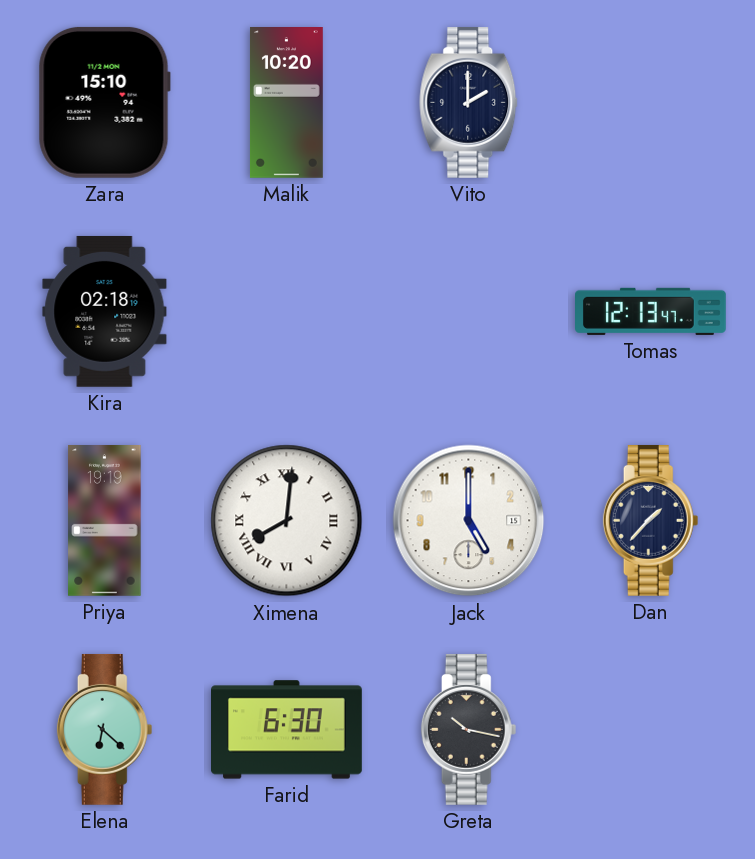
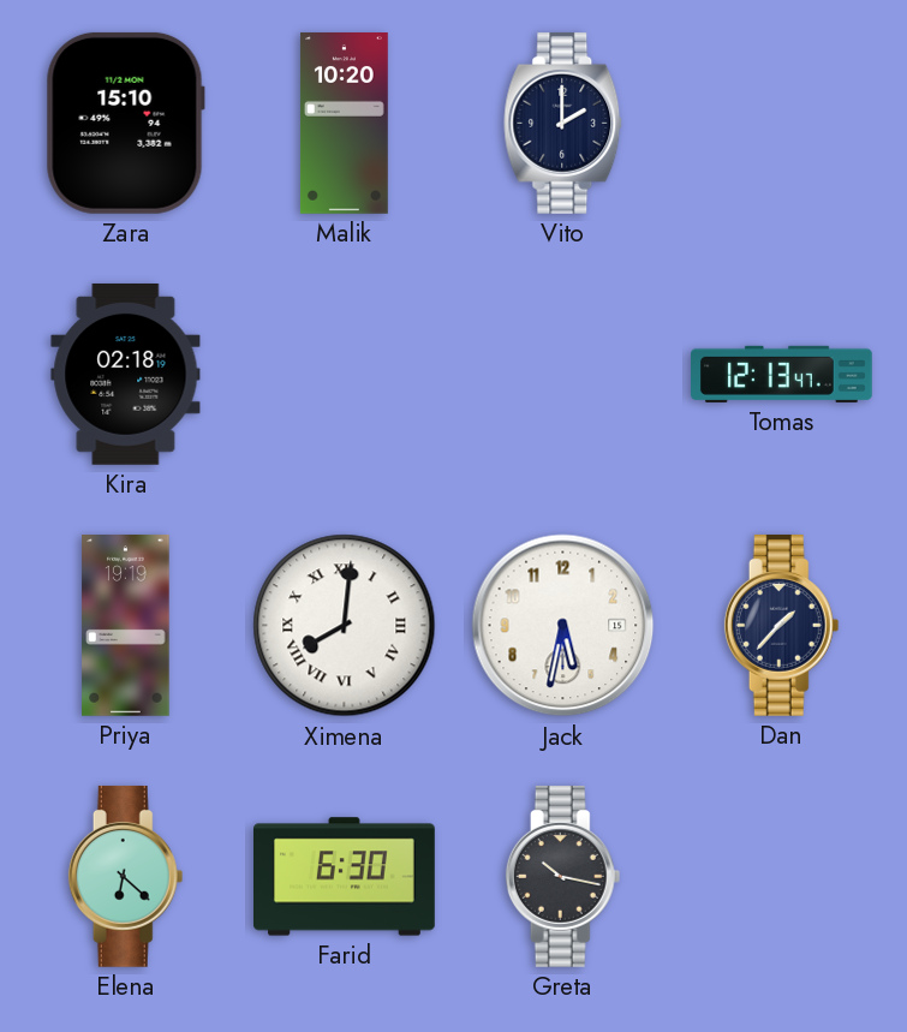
Jack: 5:00 -> 5:32 (563, 626)
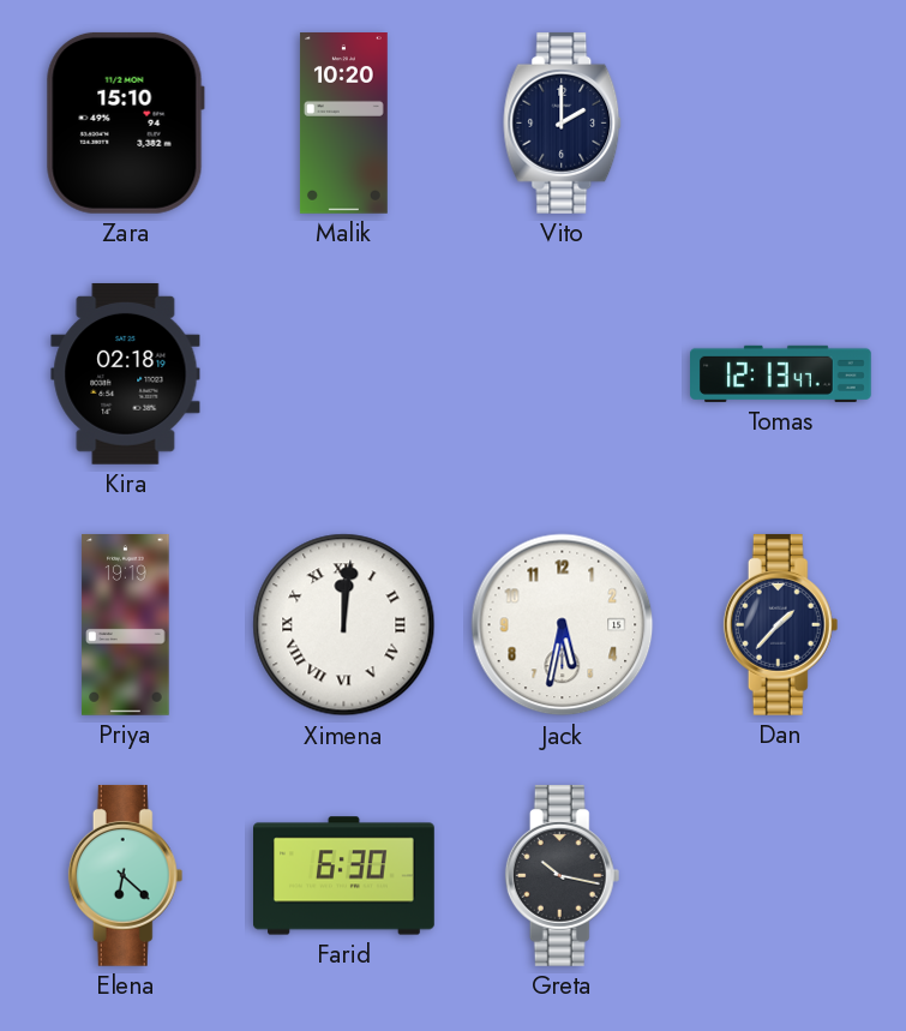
Ximena: 8:01 -> 12:01 (344, 625)
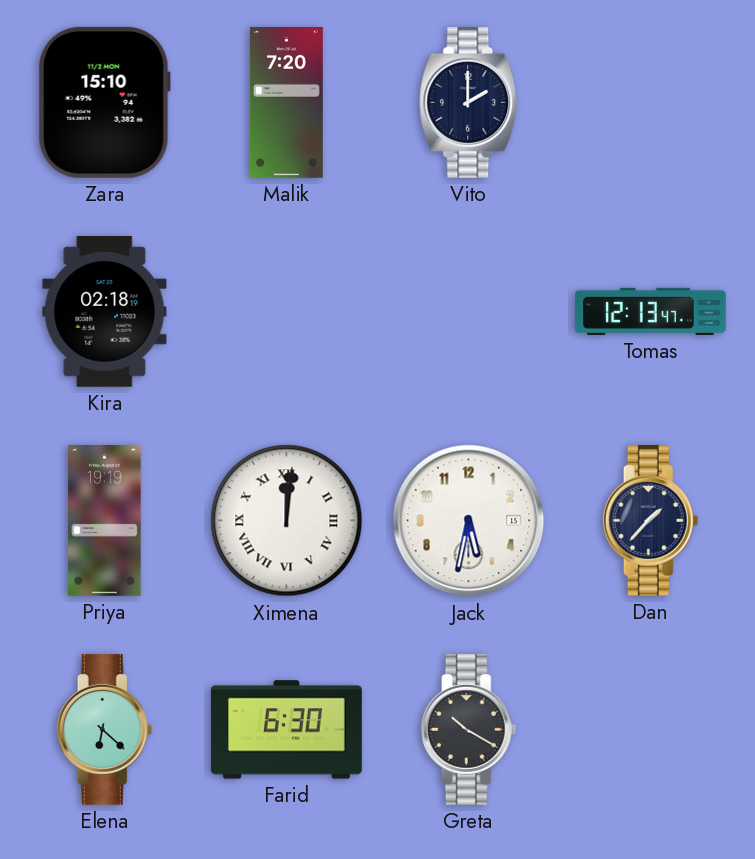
Malik: 10:20 -> 7:20 (286, 103)
Greta: 10:17 -> 10:20 (469, 729)
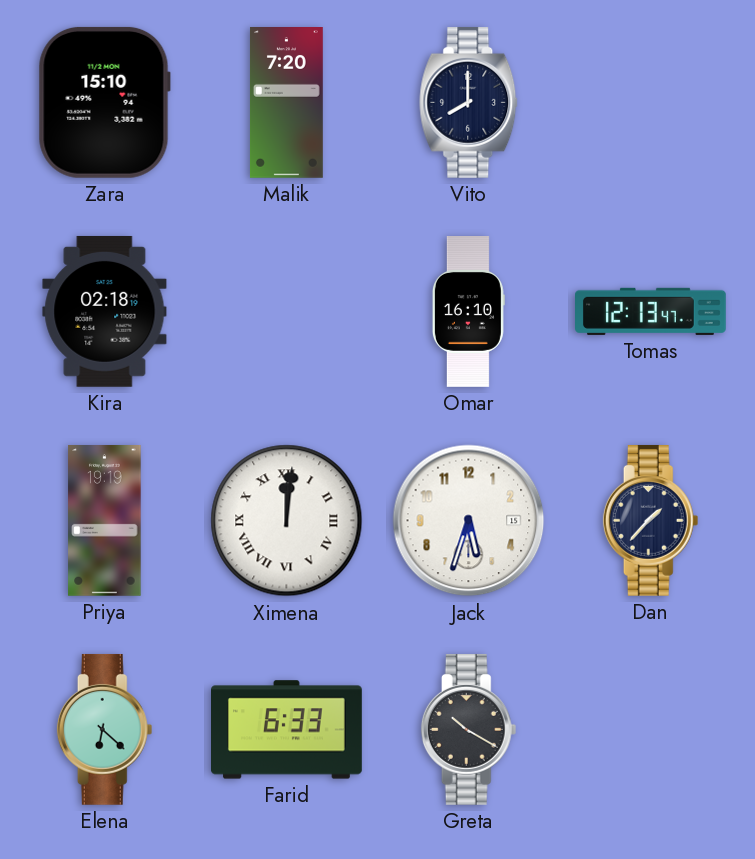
Vito: 2:00 -> 8:00 (469, 102)
Omar: none -> 16:10 (468, 312)
Jack: 5:32 -> 5:33 (469, 521)
Farid: 6:30 -> 6:33 (287, 730)
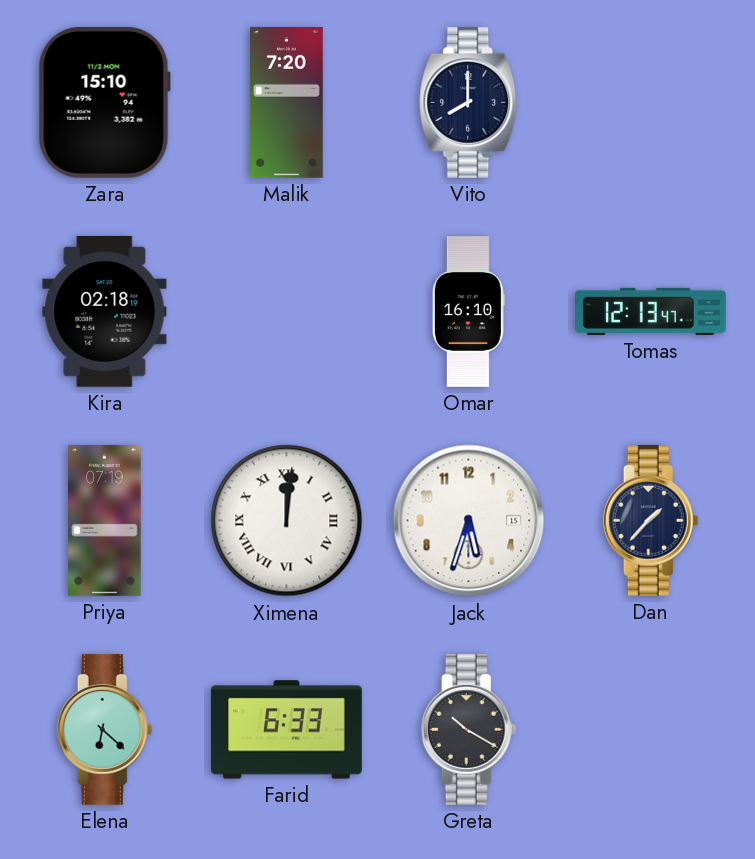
Priya: 19:19 -> 07:19 (105, 521)
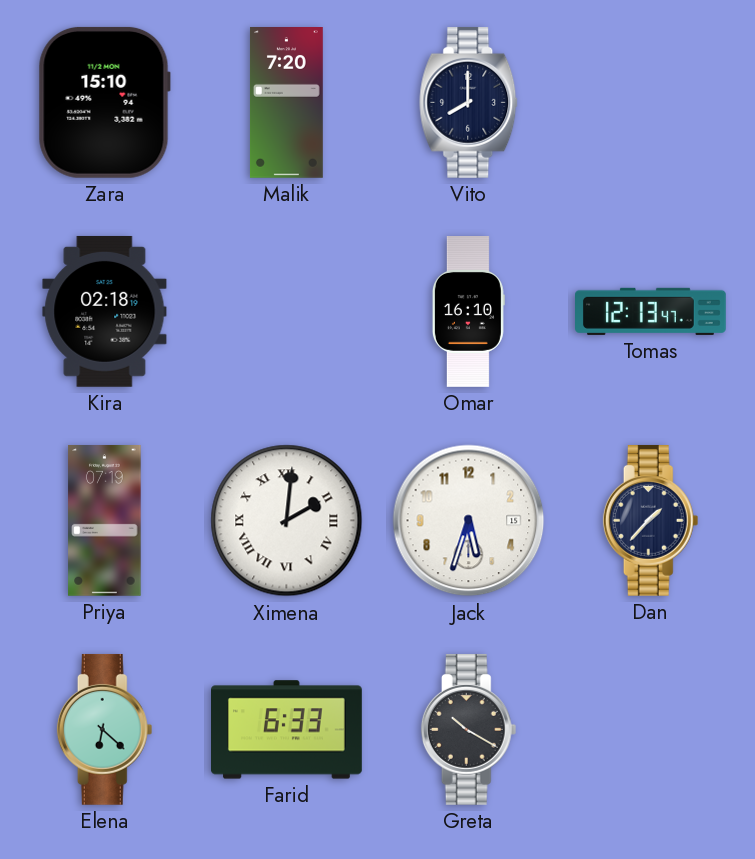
Ximena: 12:01 -> 2:01 (287, 521)
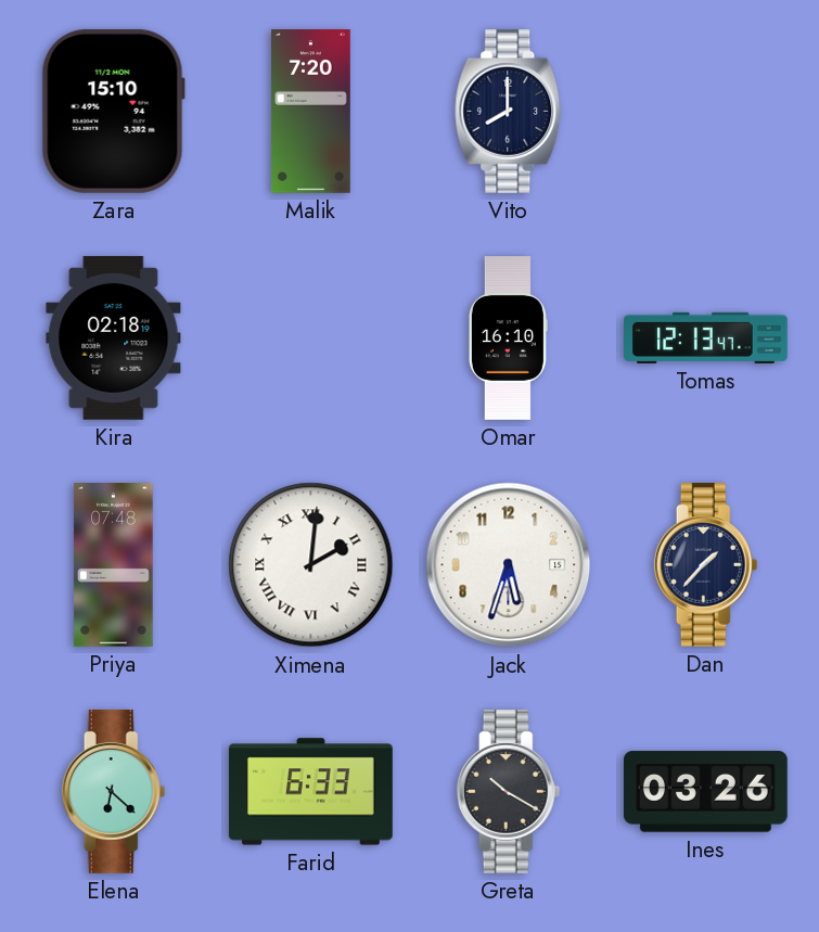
Priya: 07:19 -> 07:48 (114, 565)
Ines: none -> 03:26 (705, 792)
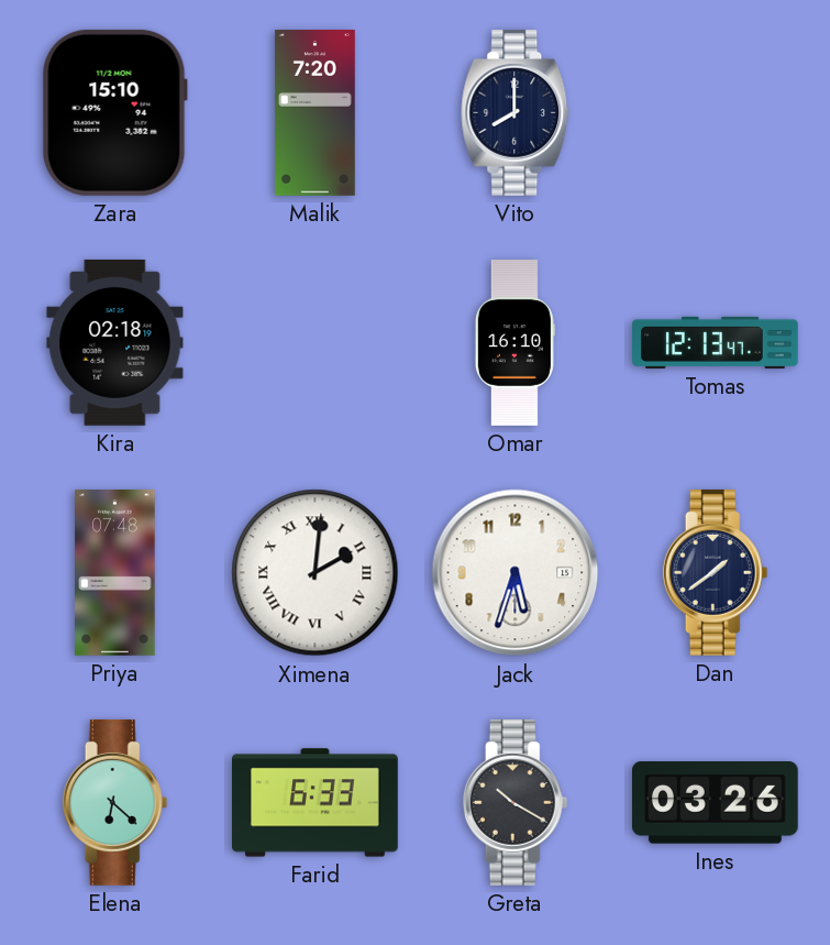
Dan: 1:37 -> 1:39 (716, 572)
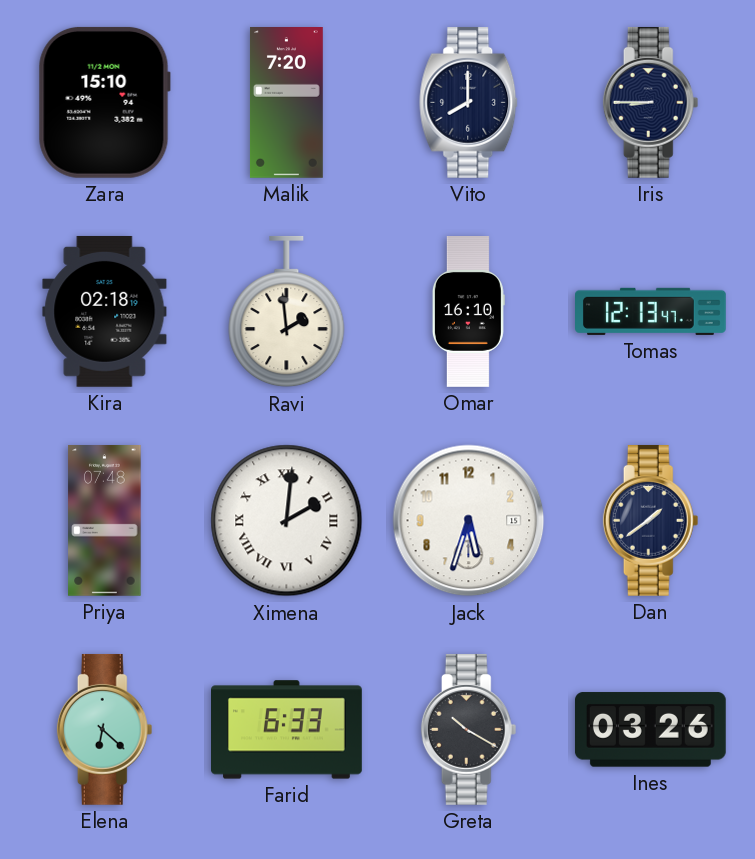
Iris: none -> 8:45 (651, 102)
Ravi: none -> 1:59 (287, 312)
